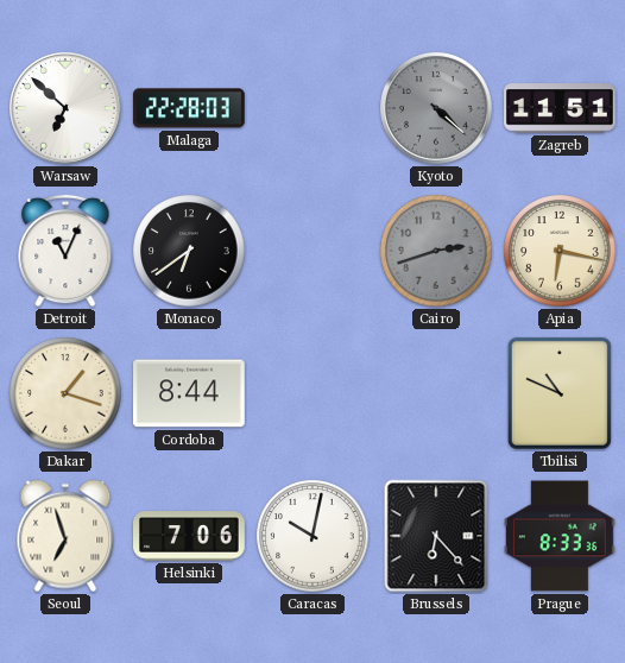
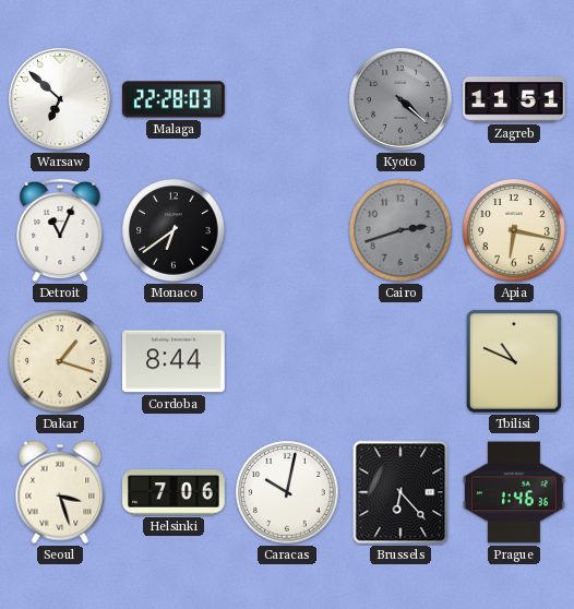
Seoul: 6:57 -> 3:27 (60, 492)
Prague: 8:33 -> 1:46 (515, 492)
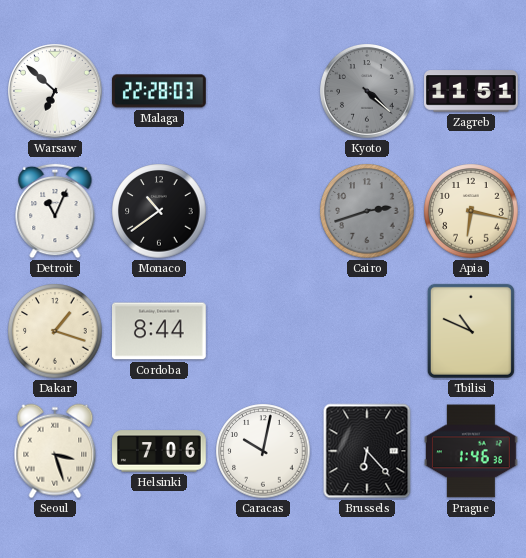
Monaco: 6:39 -> 10:39 (159, 211)
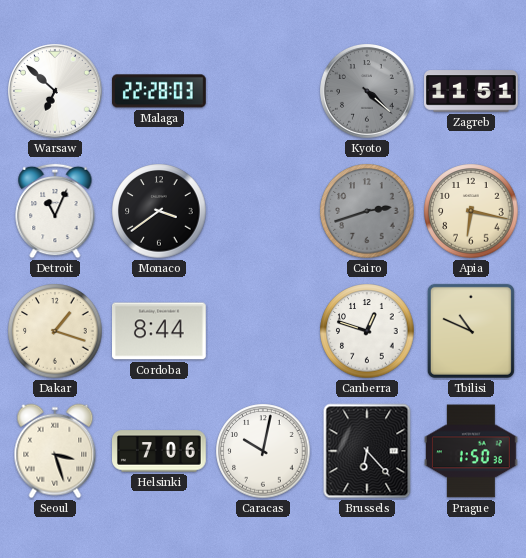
Monaco: 10:39 -> 3:39 (159, 211)
Canberra: none -> 12:48 (367, 331)
Prague: 1:46 -> 1:50 (472, 451)
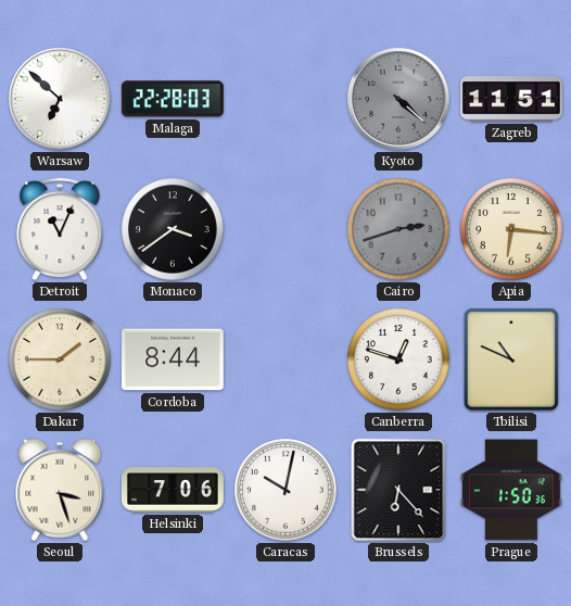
Apia: 6:17 -> 6:16 (511, 229)
Dakar: 1:18 -> 1:45 (60, 359)
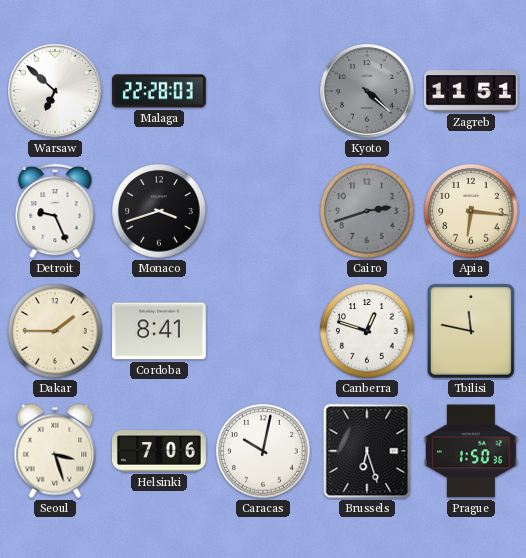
Detroit: 11:04 -> 9:26 (55, 211)
Monaco: 3:39 -> 3:42 (159, 211)
Cordoba: 8:44 -> 8:41 (160, 331)
Tbilisi: 10:49 -> 11:47 (471, 331)
Brussels: 6:23 -> 6:27 (367, 451)
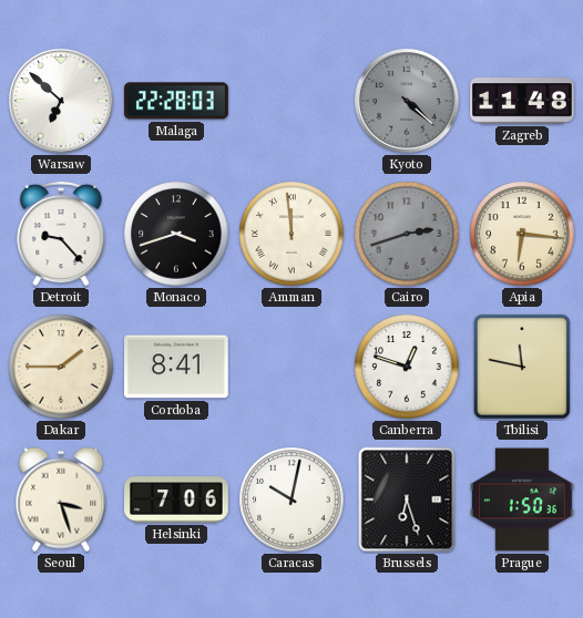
Zagreb: 11:51 -> 11:48 (523, 101)
Detroit: 9:26 -> 9:23 (61, 234)
Amman: none -> 11:59 (291, 234)
